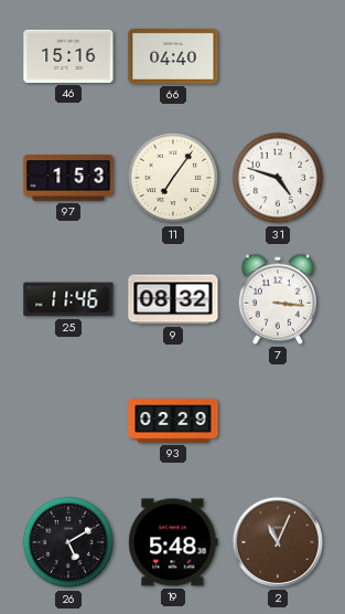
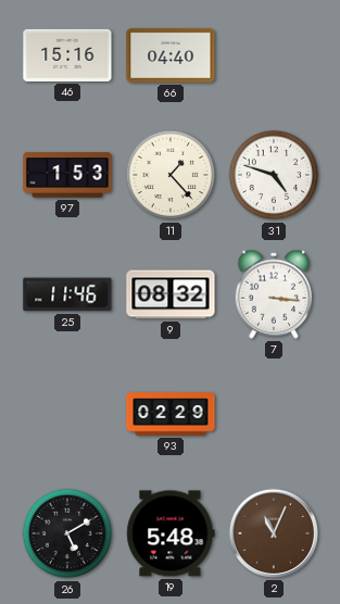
11: 7:06 -> 1:23 (171, 175)
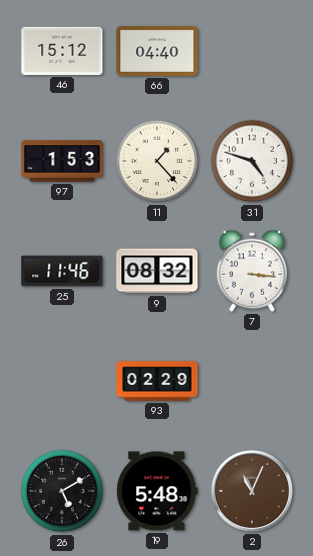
46: 15:16 -> 15:12 (62, 51)
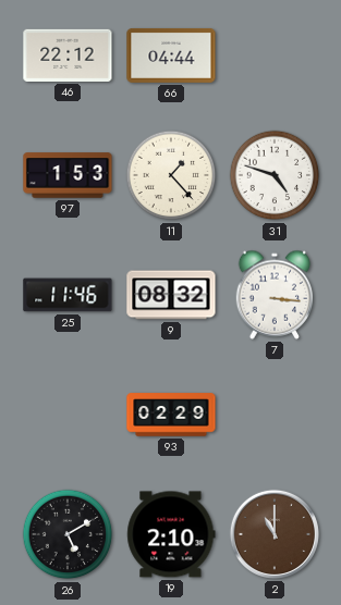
46: 15:12 -> 22:12 (68, 55)
66: 04:40 -> 04:44 (171, 55)
19: 5:48 -> 2:10 (171, 534)
2: 11:04 -> 11:00 (275, 534)
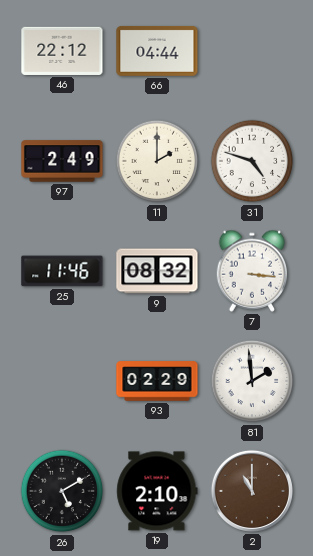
97: 1:53 -> 2:49 (62, 161)
11: 1:23 -> 2:00 (157, 161)
81: none -> 1:59 (252, 381)
